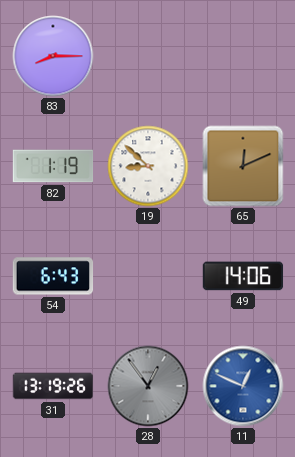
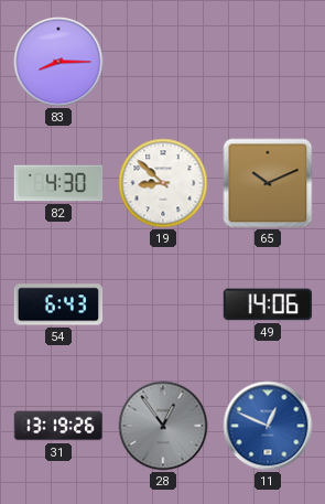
82: 1:19 -> 4:30 (58, 183)
65: 12:11 -> 10:11 (268, 183)
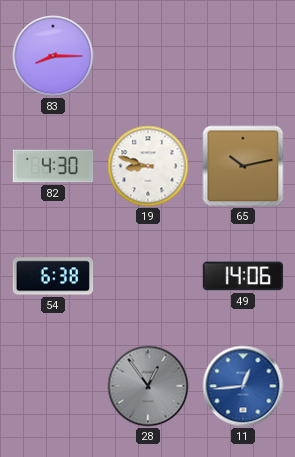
19: 8:52 -> 8:48 (148, 166)
65: 10:11 -> 10:13 (243, 166)
54: 6:43 -> 6:38 (53, 276)
31: 13:19 -> none (58, 426)
11: 12:49 -> 12:44 (243, 386)
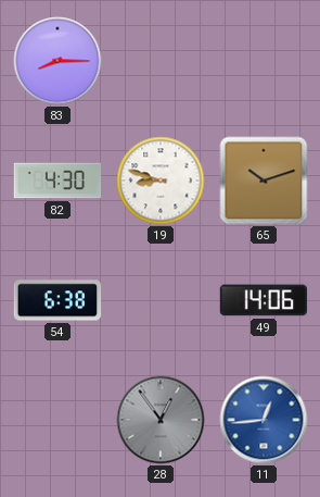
65: 10:13 -> 10:12 (264, 181)
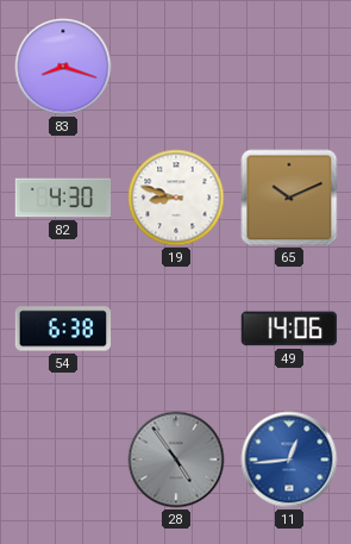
83: 8:15 -> 8:18 (63, 67)
65: 10:12 -> 10:11 (289, 198)
28: 12:54 -> 4:54 (176, 459)
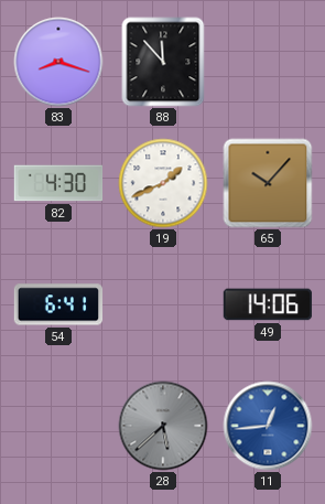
88: none -> 11:53 (163, 62)
19: 8:48 -> 1:41 (163, 183)
65: 10:11 -> 10:07 (268, 183)
54: 6:38 -> 6:41 (58, 304)
28: 4:54 -> 5:38 (163, 426)
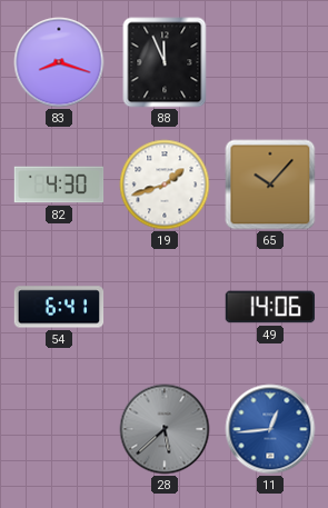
88: 11:53 -> 11:56 (165, 62)
19: 1:41 -> 1:42 (165, 185)
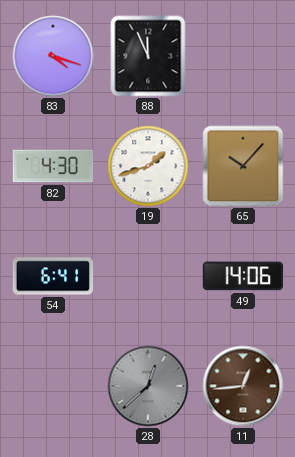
83: 8:18 -> 4:18 (53, 56)
28: 5:38 -> 12:38 (148, 386)
11 dial: blue -> brown (243, 386)
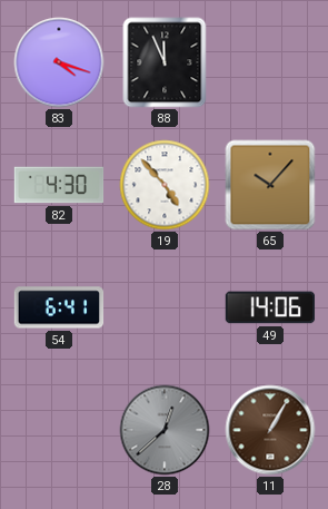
19: 1:42 -> 4:53 (165, 185)
11: 12:44 -> 1:05 (270, 430)
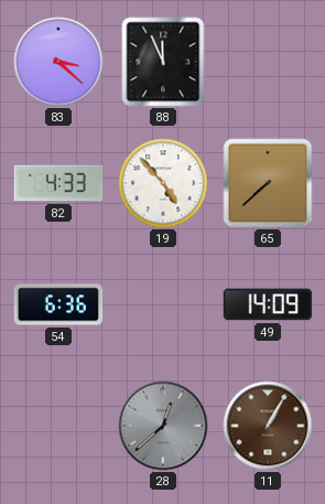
83: 4:18 -> 3:22 (58, 62)
82: 4:30 -> 4:33 (58, 183)
65: 10:07 -> 7:38 (268, 183)
54: 6:41 -> 6:36 (58, 304)
49: 14:06 -> 14:09 (268, 304)
